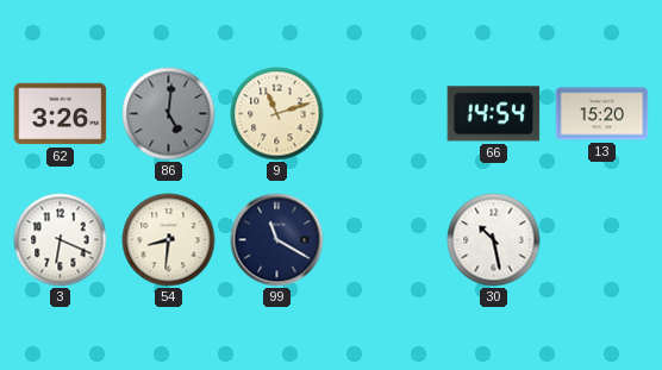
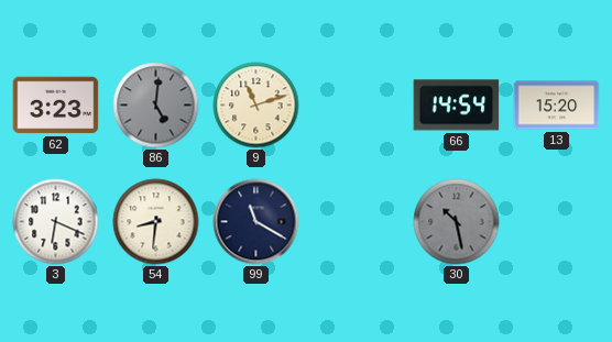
62: 3:26 -> 3:23 (56, 106)
30 dial: white -> grey (457, 222)
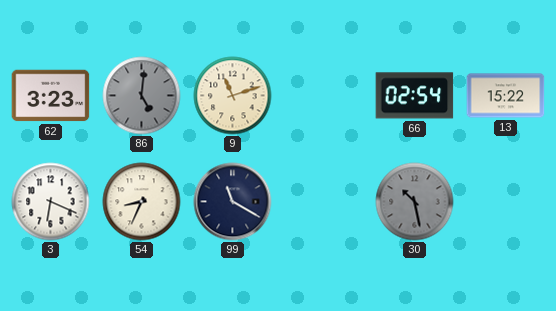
66: 14:54 -> 02:54 (415, 96)
13: 15:20 -> 15:22 (506, 96)
54: 8:31 -> 8:34 (142, 202)
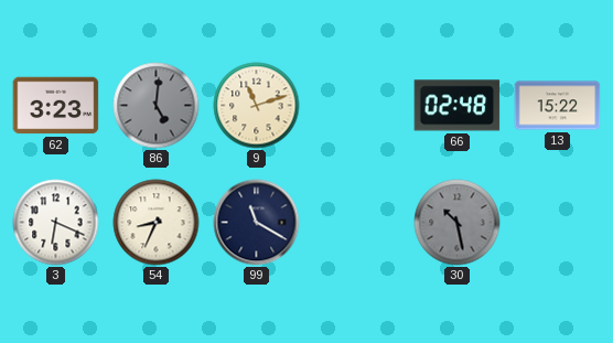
66: 02:54 -> 02:48 (458, 106)
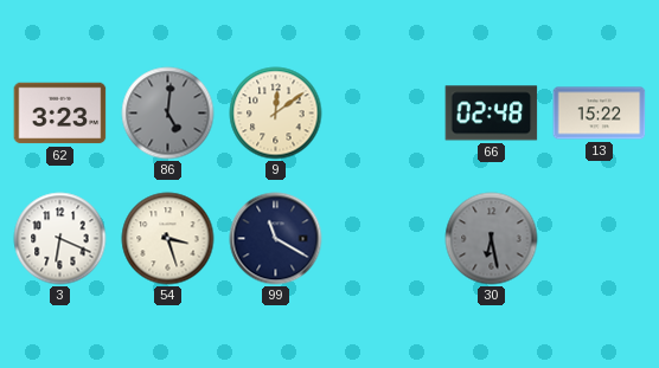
9: 11:12 -> 12:09 (276, 114)
54: 8:34 -> 3:27 (168, 239)
30: 10:28 -> 6:28 (492, 239)
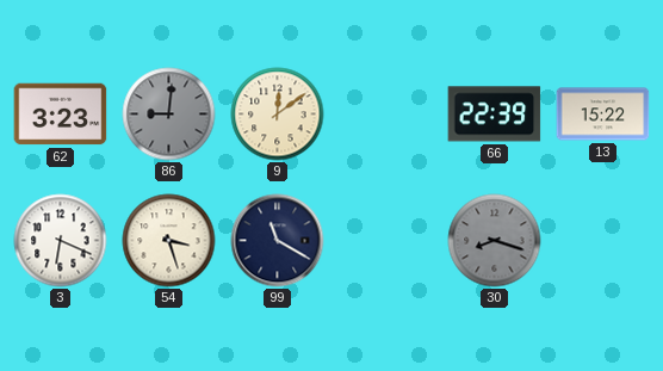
86: 5:01 -> 9:01 (169, 115)
66: 02:48 -> 22:39 (495, 115)
30: 6:28 -> 8:18 (495, 241)
